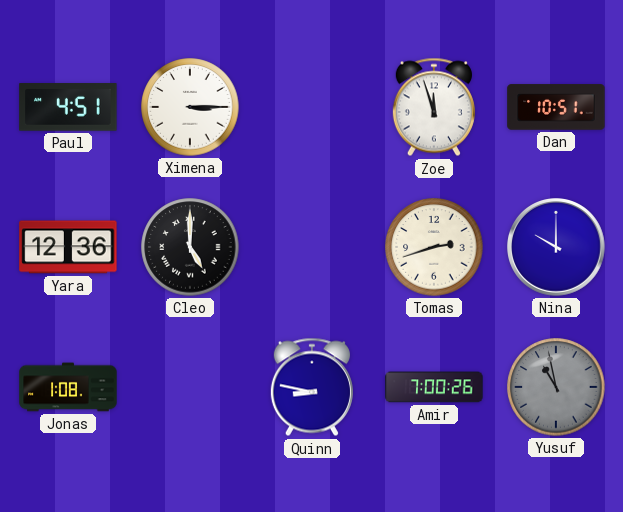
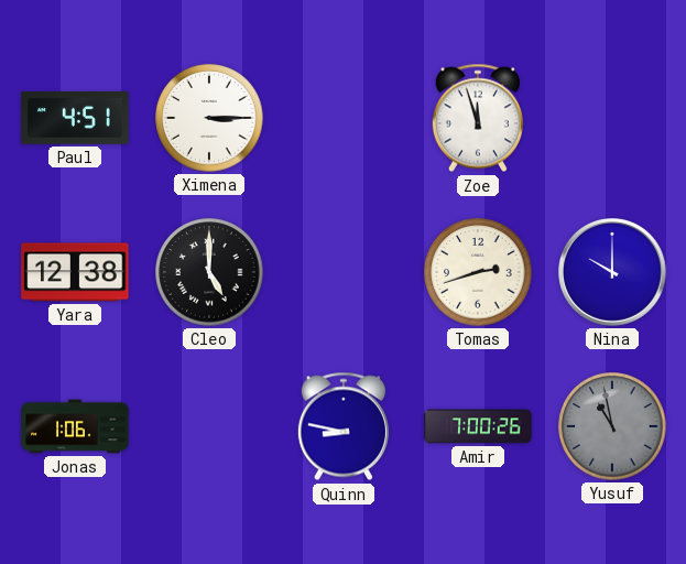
Dan: 10:51 -> none (556, 107)
Yara: 12:36 -> 12:38 (75, 272)
Jonas: 1:08 -> 1:06 (75, 426)
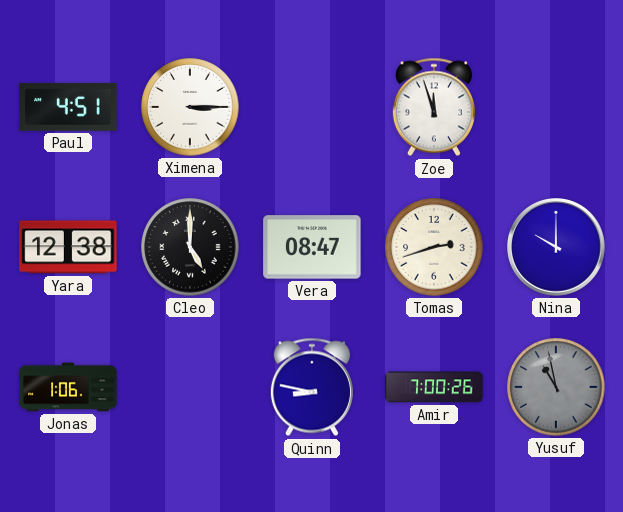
Vera: none -> 08:47 (312, 247)
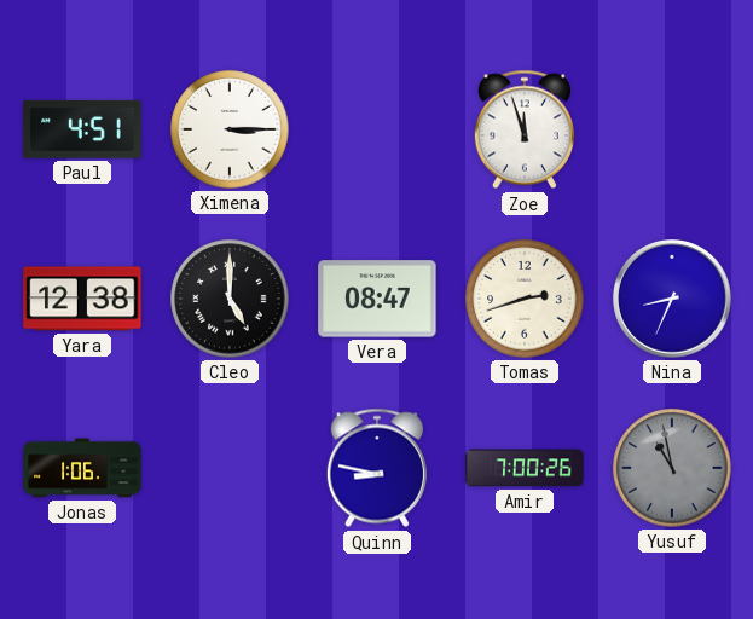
Nina: 10:00 -> 8:34 (673, 300)
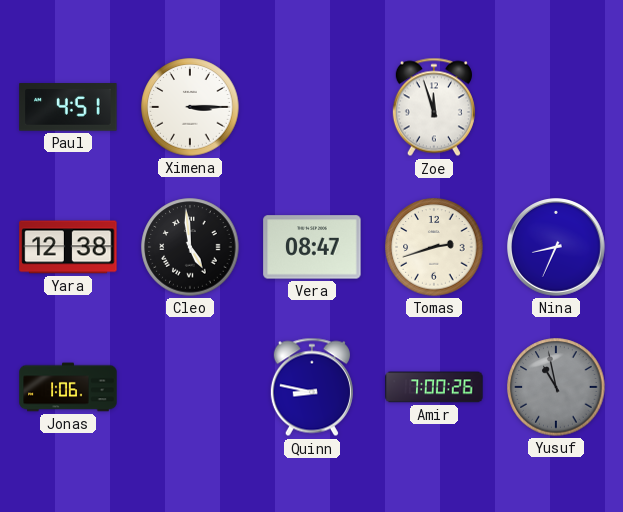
Cleo: 5:00 -> 4:59 (190, 247)
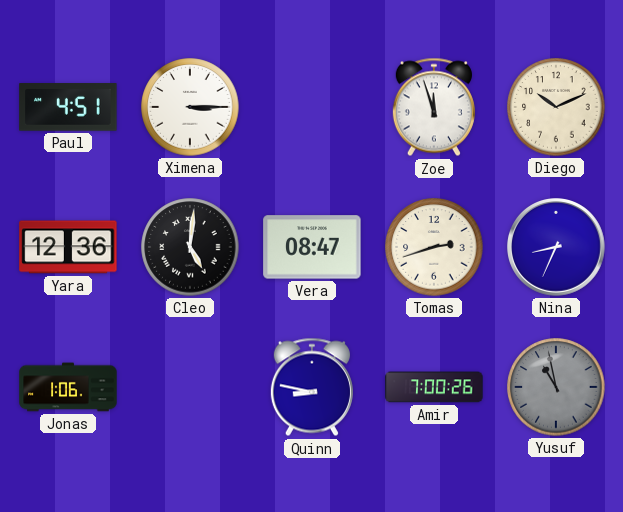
Diego: none -> 10:11 (556, 107)
Yara: 12:38 -> 12:36 (68, 247)
Cleo: 4:59 -> 5:01 (190, 247)
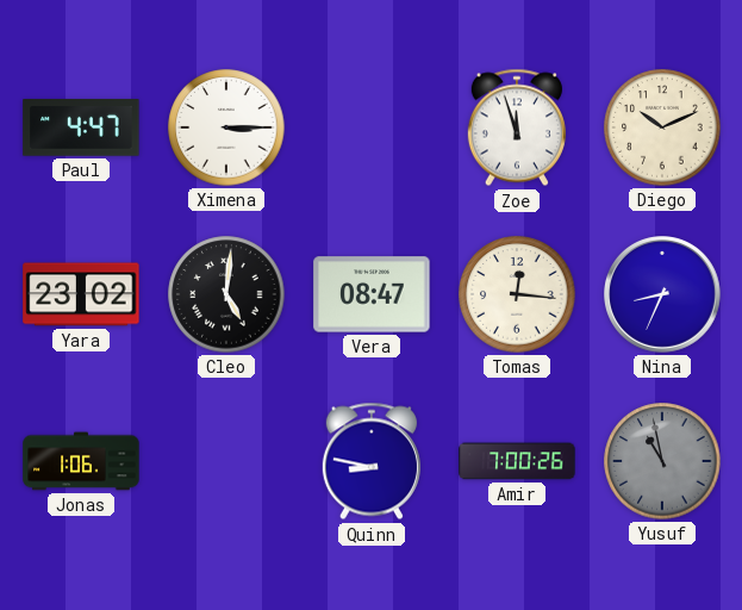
Paul: 4:51 -> 4:47 (81, 127)
Yara: 12:36 -> 23:02 (81, 294)
Tomas: 2:42 -> 12:16 (517, 294)
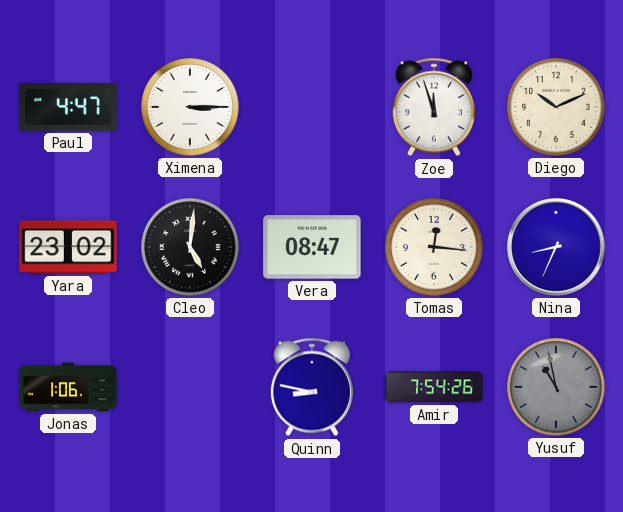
Amir: 7:00 -> 7:54 (434, 387)
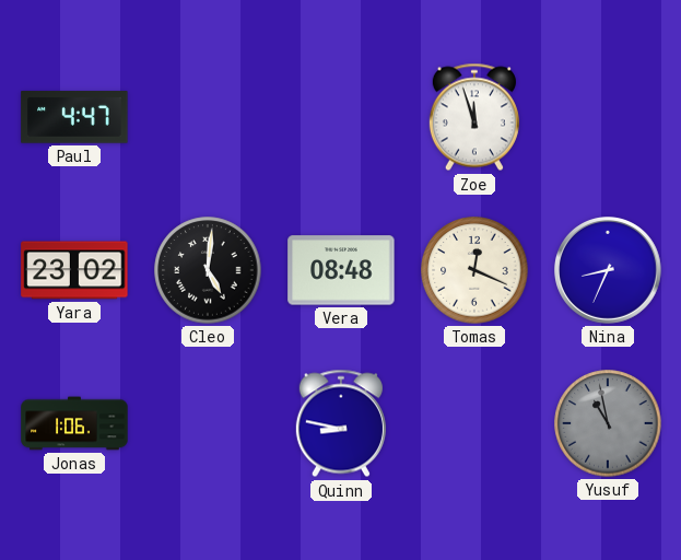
Ximena: 3:15 -> none (190, 107)
Diego: 10:11 -> none (556, 107)
Vera: 08:47 -> 08:48 (341, 270)
Tomas: 12:16 -> 12:19 (474, 270)
Amir: 7:54 -> none (434, 387)
